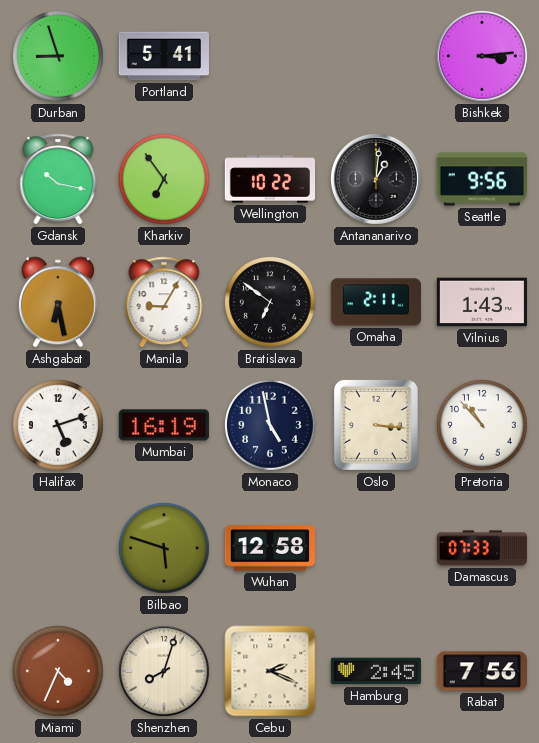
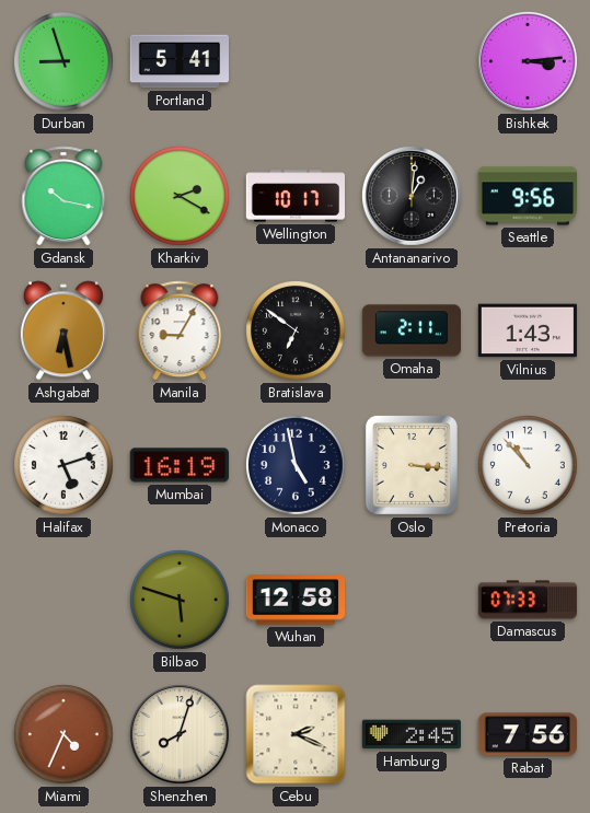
Kharkiv: 6:54 -> 2:20 (181, 197)
Wellington: 10:22 -> 10:17 (294, 196)
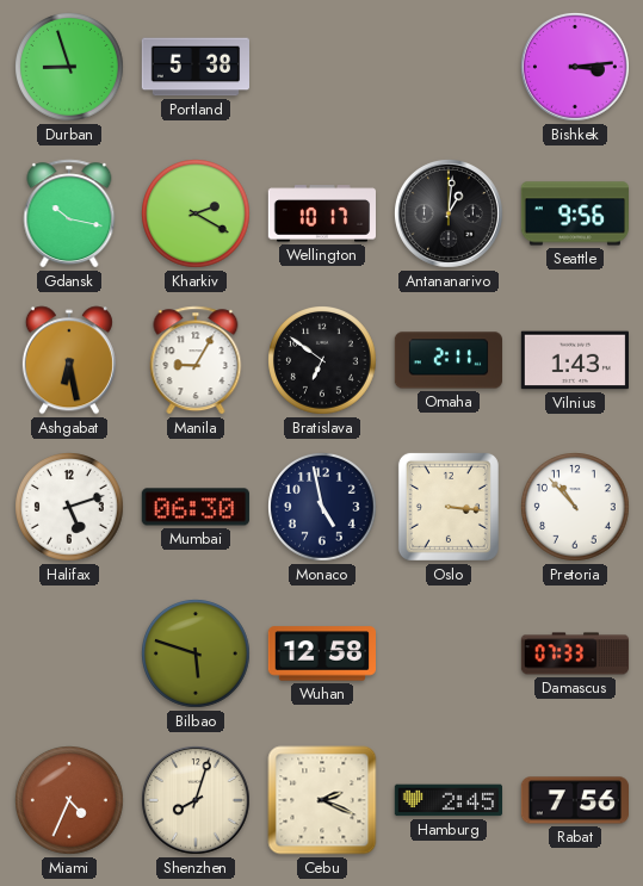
Portland: 5:41 -> 5:38 (194, 67)
Mumbai: 16:19 -> 06:30 (196, 507)
